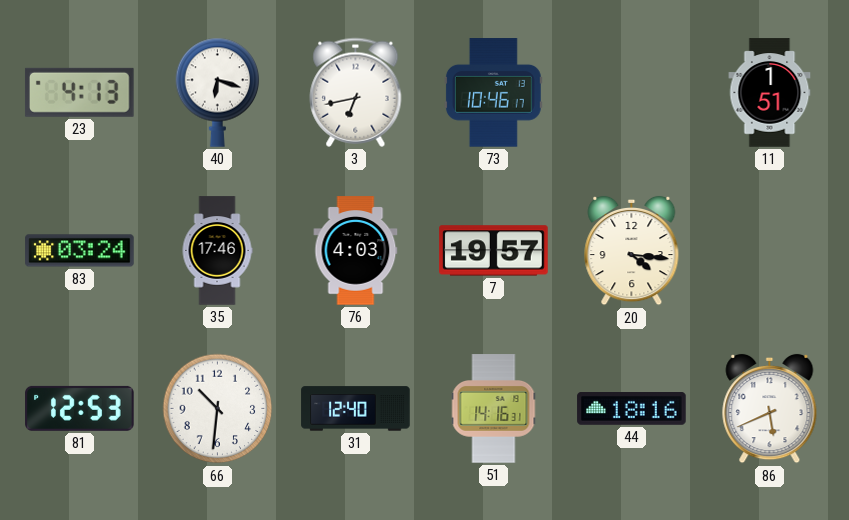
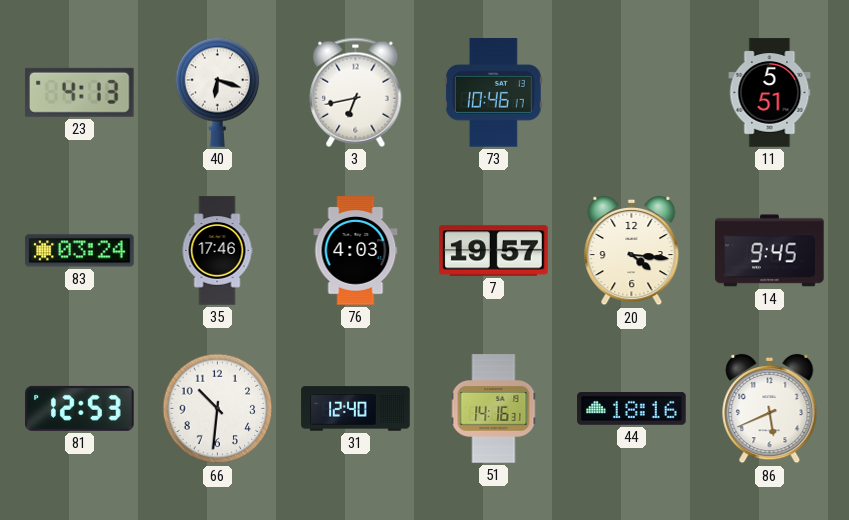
11: 1:51 -> 5:51 (770, 93)
14: none -> 9:45 (770, 251)
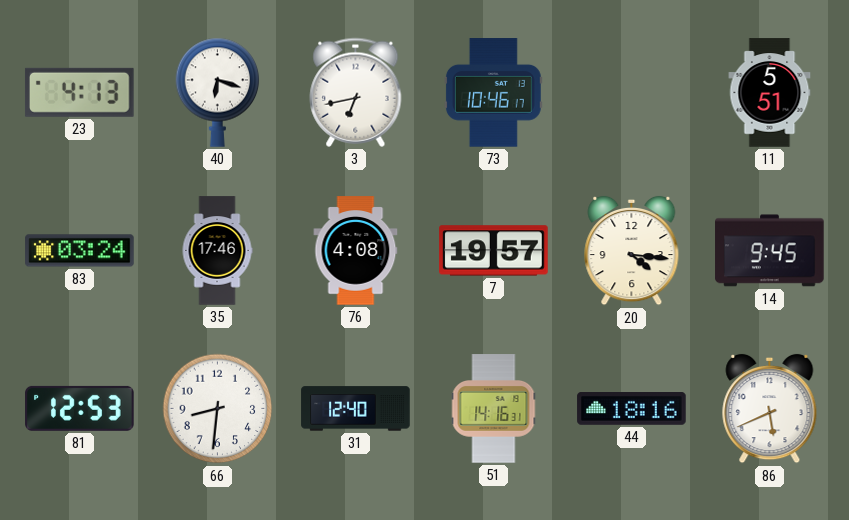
76: 4:03 -> 4:08 (356, 251)
66: 10:31 -> 8:31 (218, 409)
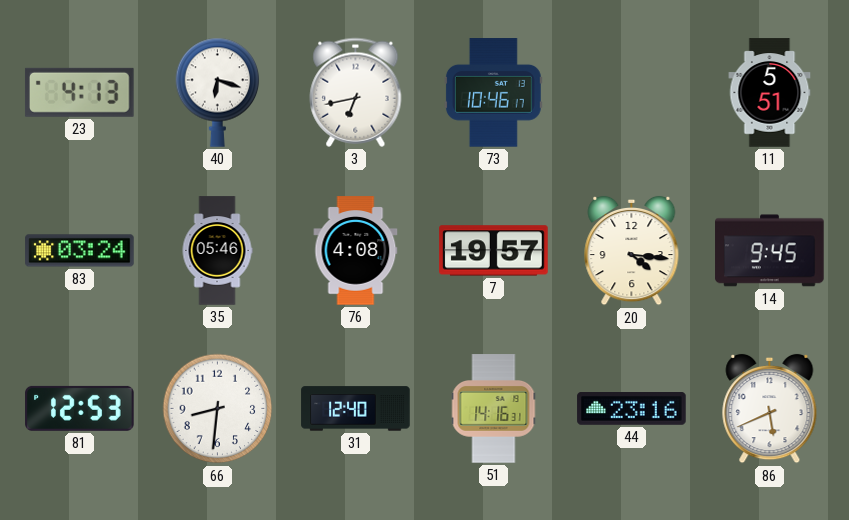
35: 17:46 -> 05:46 (217, 251)
44: 18:16 -> 23:16 (632, 409)
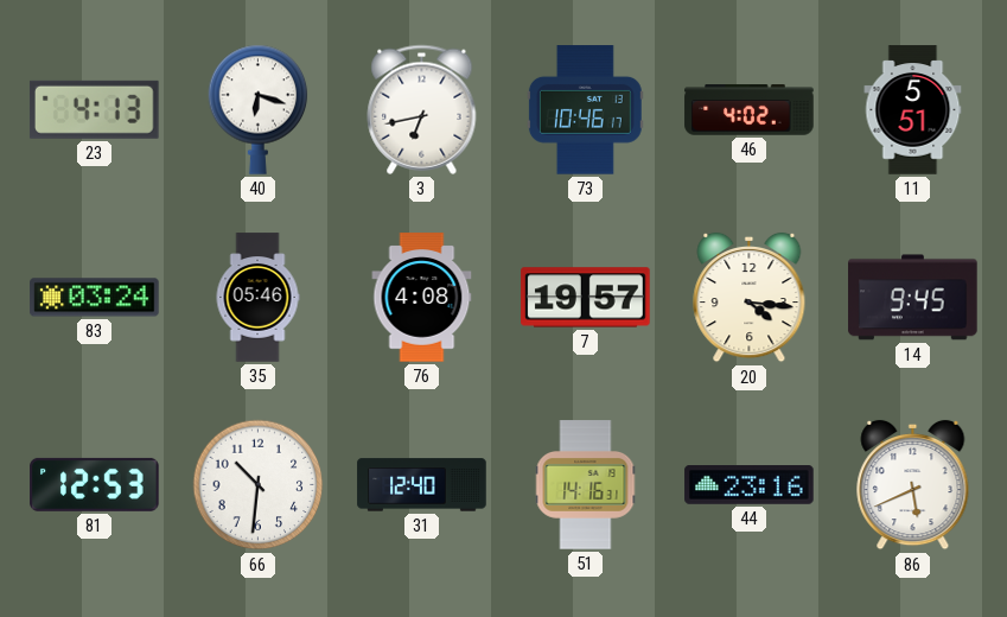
46: none -> 4:02 (750, 110)
66: 8:31 -> 10:31 (259, 485)
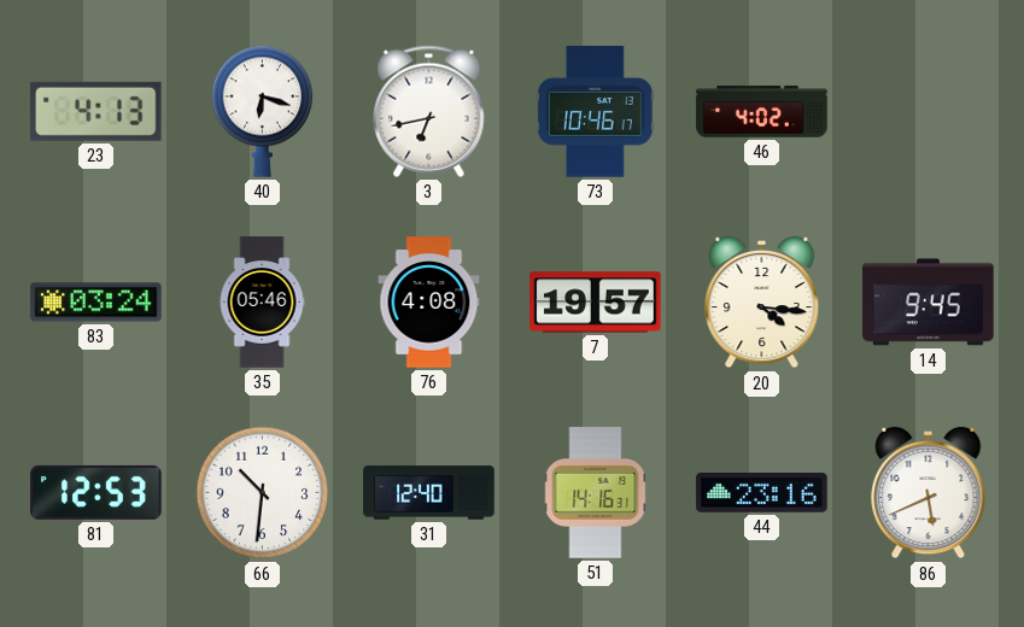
11: 5:51 -> none (913, 110)
